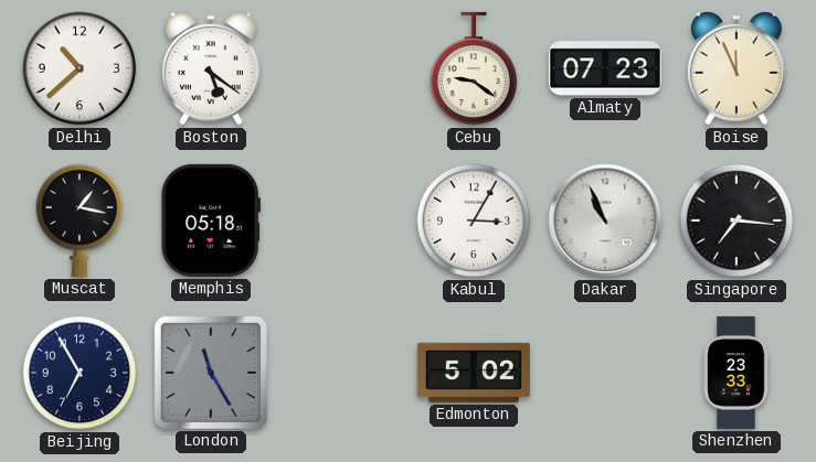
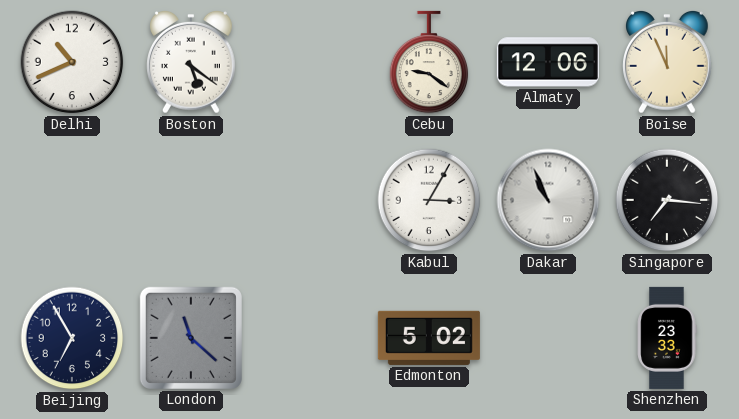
Delhi: 10:38 -> 10:41 (72, 62)
Almaty: 07:23 -> 12:06 (548, 62)
Muscat: 1:17 -> none (80, 221)
Memphis: 05:18 -> none (211, 221)
London: 11:25 -> 11:22 (191, 338)
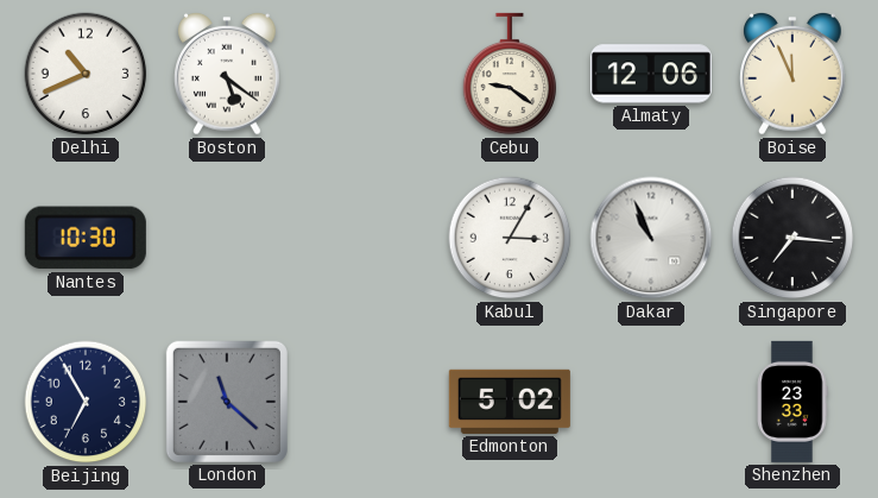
Nantes: none -> 10:30 (86, 238)
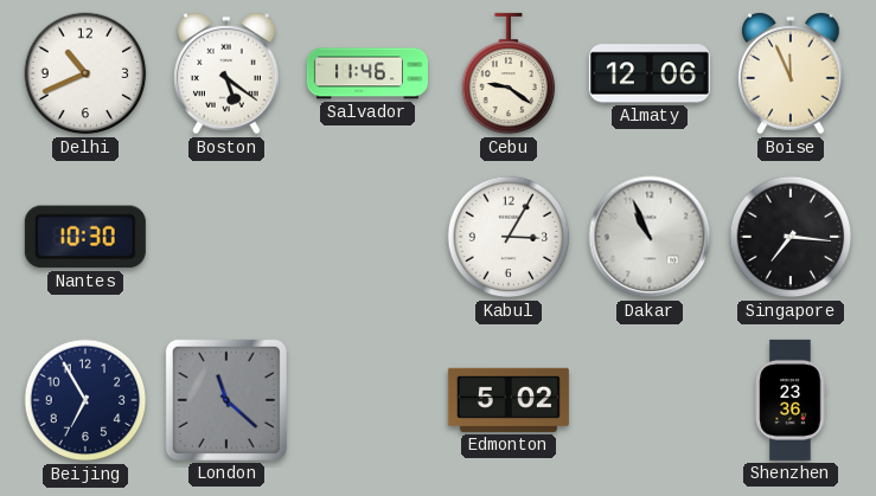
Salvador: none -> 11:46 (367, 73)
Shenzhen: 23:33 -> 23:36 (791, 400)
